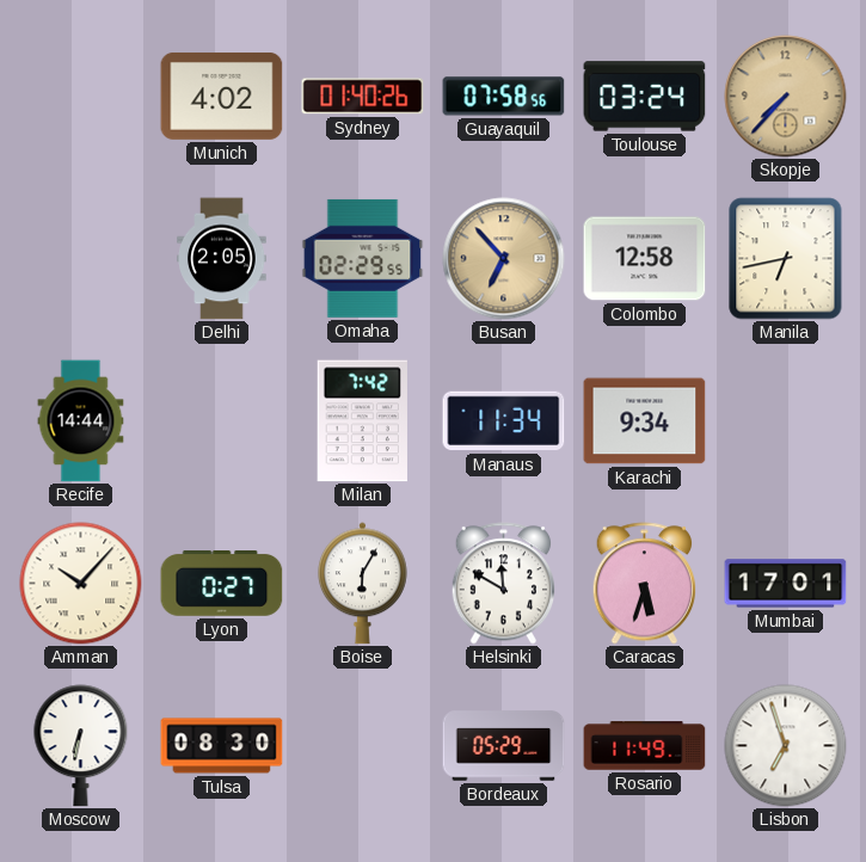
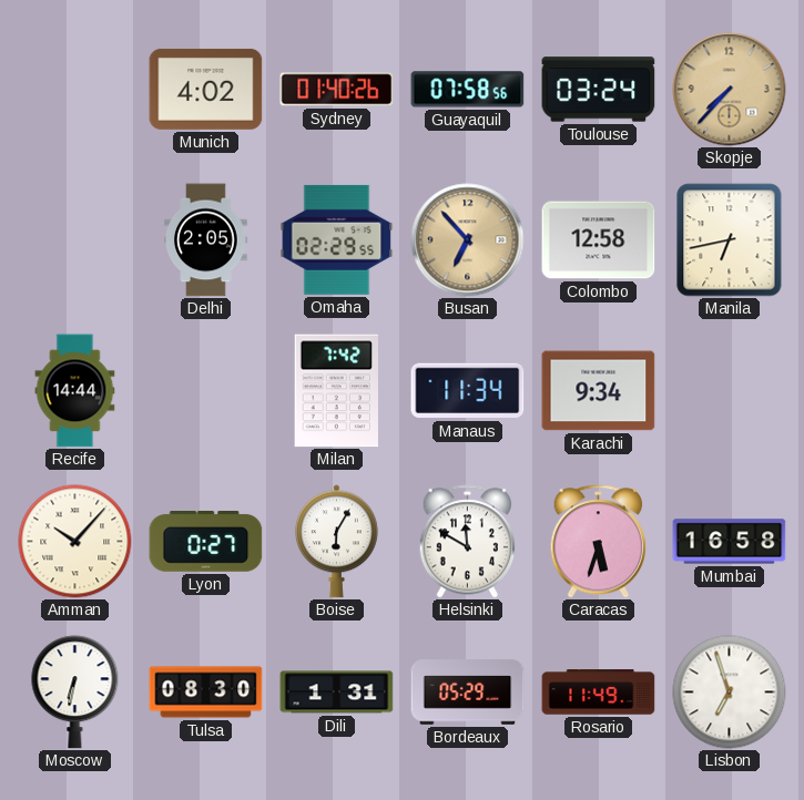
Mumbai: 17:01 -> 16:58 (730, 542)
Dili: none -> 1:31 (337, 693)
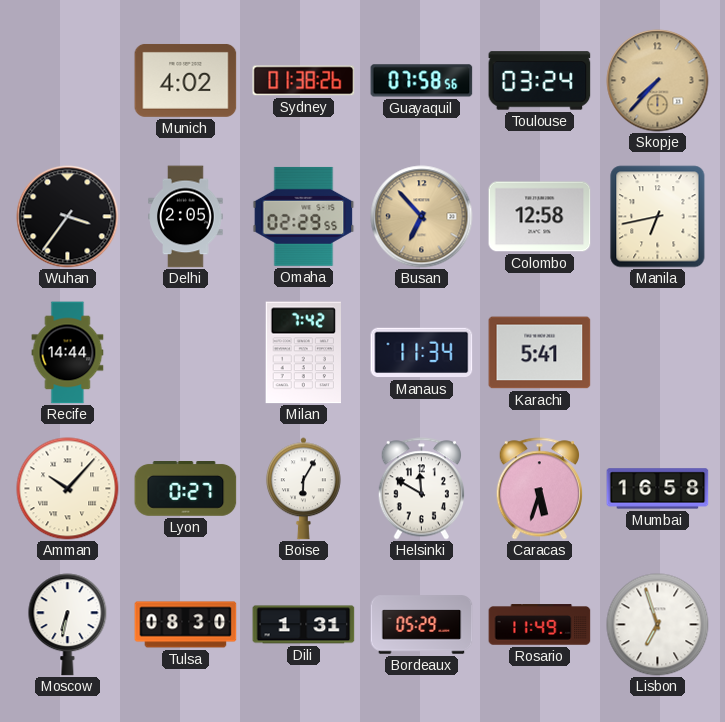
Sydney: 01:40 -> 01:38 (304, 81)
Wuhan: none -> 3:36 (68, 217)
Karachi: 9:34 -> 5:41 (540, 353)
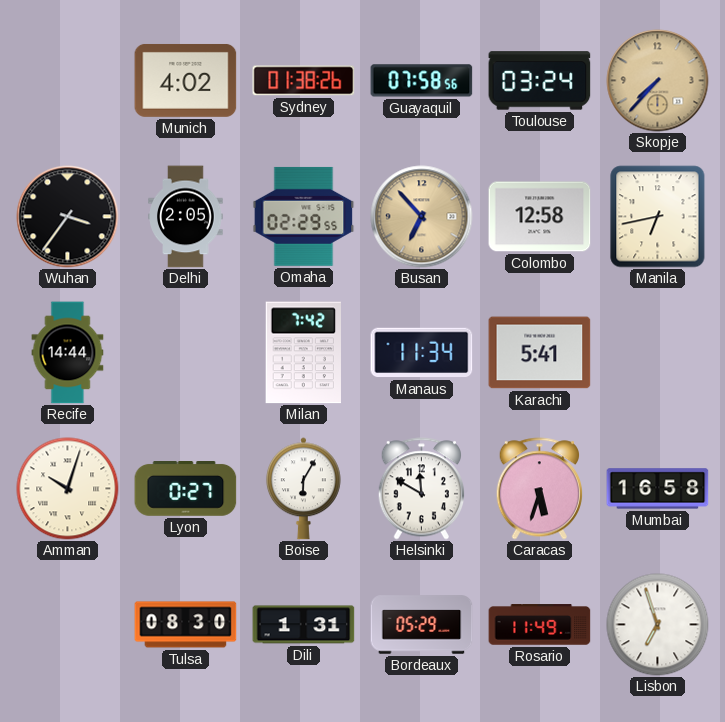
Amman: 10:07 -> 10:03 (68, 489)
Moscow: 6:32 -> none (68, 625)
